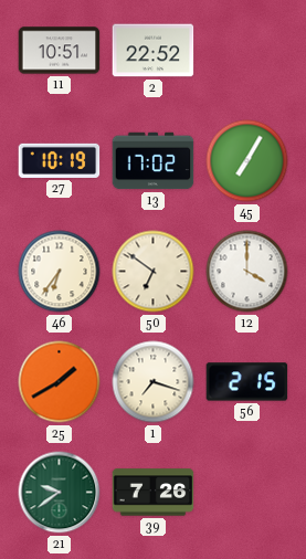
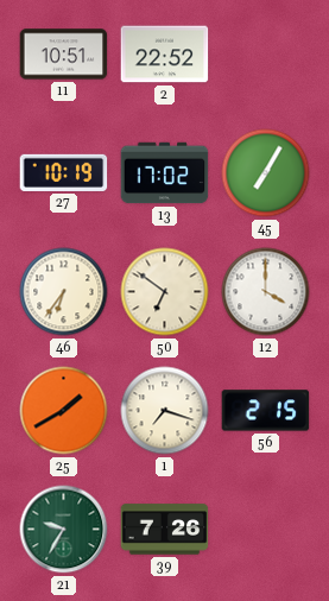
21: 9:39 -> 9:35 (64, 530)
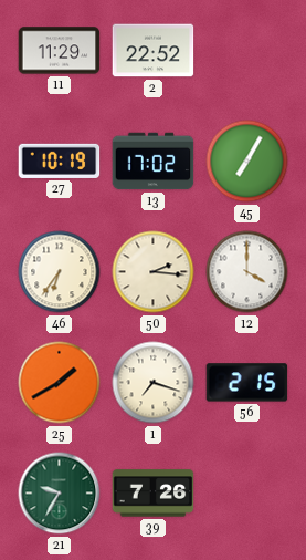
11: 10:51 -> 11:29 (60, 51)
50: 6:51 -> 2:16 (154, 272)
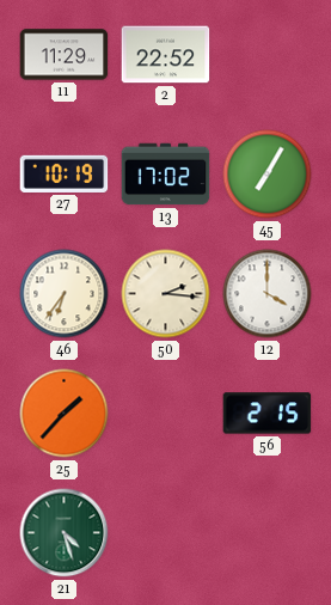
25: 1:40 -> 1:37 (65, 414)
1: 7:18 -> none (154, 383)
21: 9:35 -> 4:27 (65, 533)
39: 7:26 -> none (154, 494)
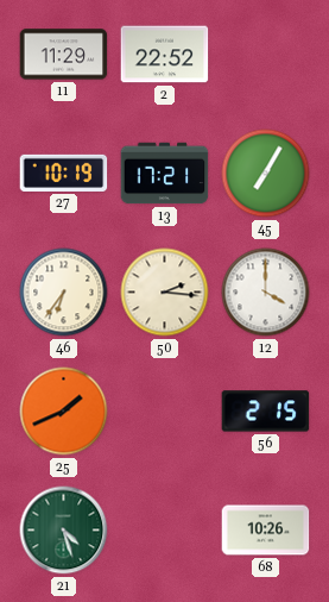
13: 17:02 -> 17:21 (165, 174)
25: 1:37 -> 1:41 (64, 412)
68: none -> 10:26 (266, 531)
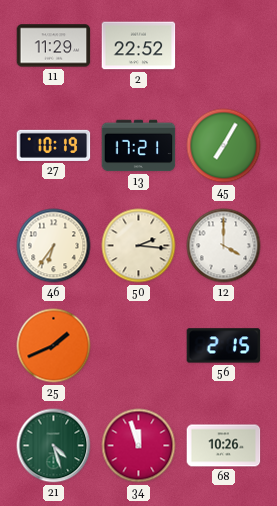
34: none -> 11:57 (139, 446)
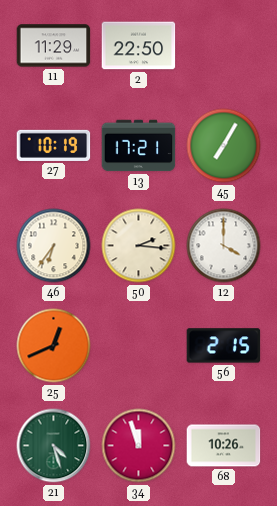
2: 22:52 -> 22:50 (139, 46)
25: 1:41 -> 12:41 (54, 346)
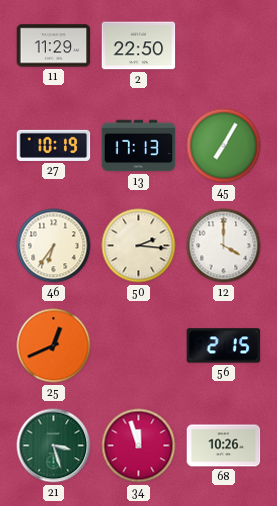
13: 17:21 -> 17:13 (139, 146)
21: 4:27 -> 3:27 (54, 446)
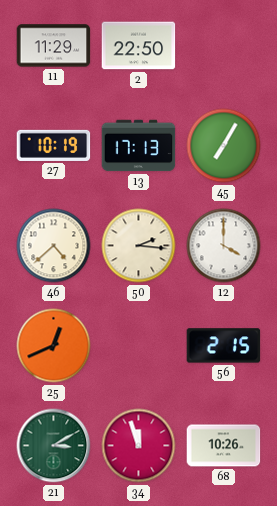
46: 6:36 -> 4:38 (54, 246)
21: 3:27 -> 3:10 (54, 446)
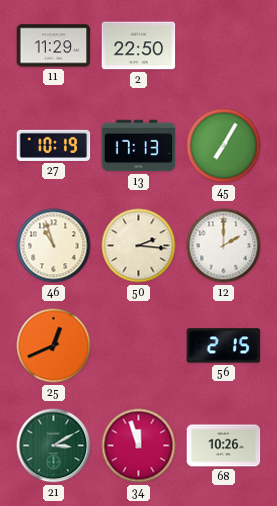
46: 4:38 -> 10:57 (54, 246)
12: 4:00 -> 2:00 (224, 246)
